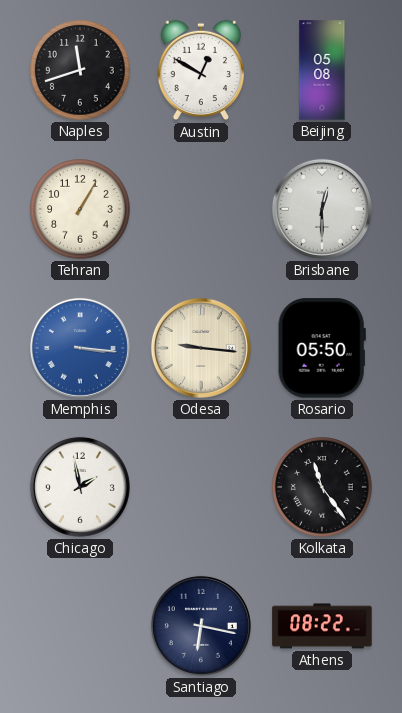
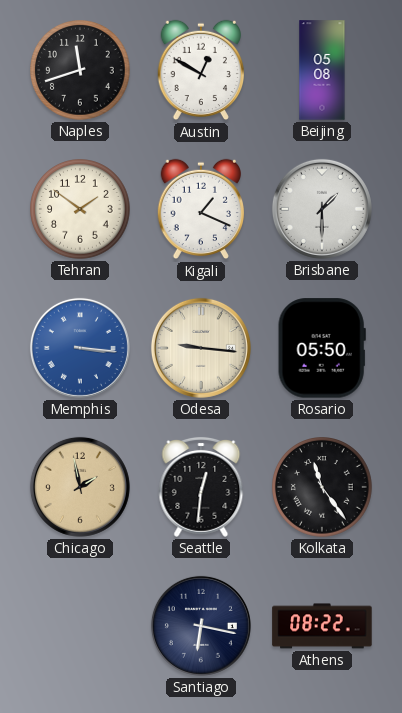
Tehran: 1:05 -> 1:51 (80, 209)
Kigali: none -> 1:19 (200, 209)
Brisbane: 12:30 -> 1:30 (322, 209)
Chicago dial: white -> champagne (80, 487)
Seattle: none -> 12:31 (201, 487)
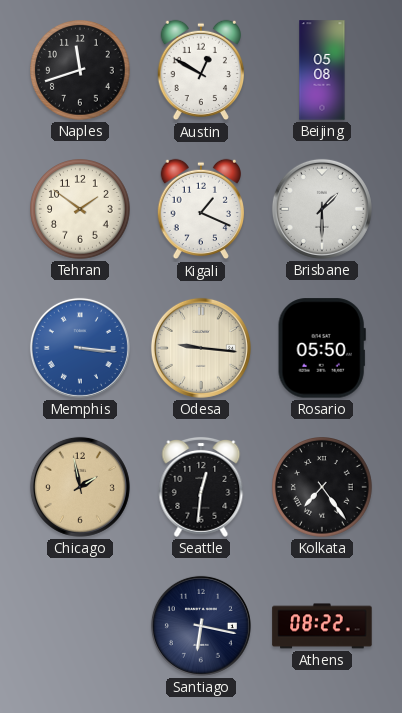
Kolkata: 11:24 -> 7:24 (322, 487)
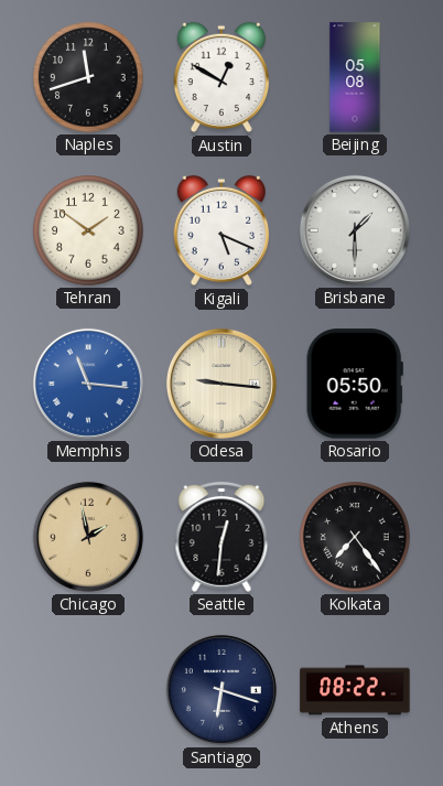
Kigali: 1:19 -> 5:19 (220, 230)
Memphis: 3:16 -> 11:16 (88, 384)
Santiago: 6:17 -> 6:18 (221, 690)
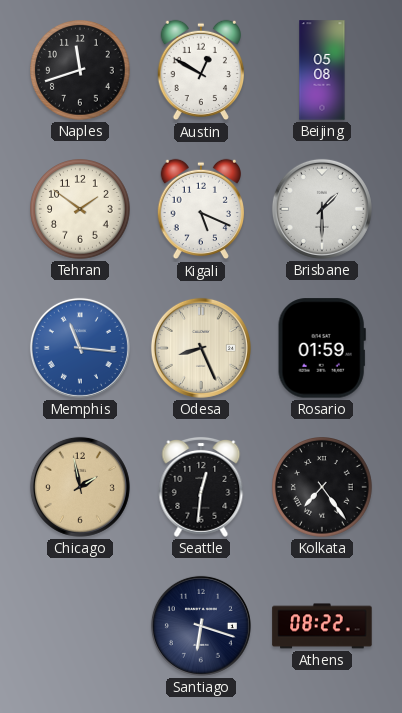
Odesa: 9:16 -> 8:26 (201, 348)
Rosario: 05:50 -> 01:59 (322, 348)
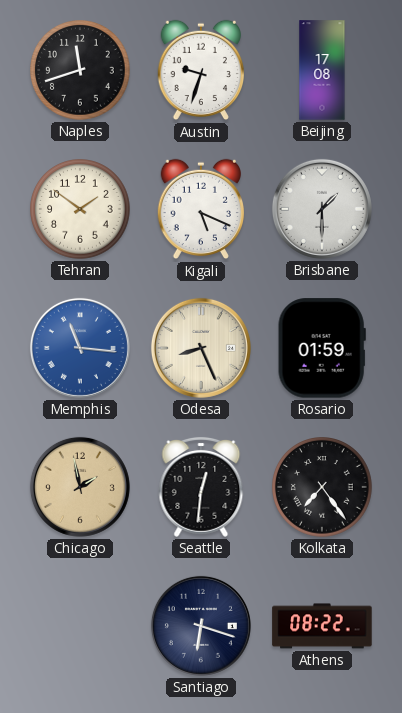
Austin: 12:50 -> 9:33 (200, 70)
Beijing: 05:08 -> 17:08 (322, 70)
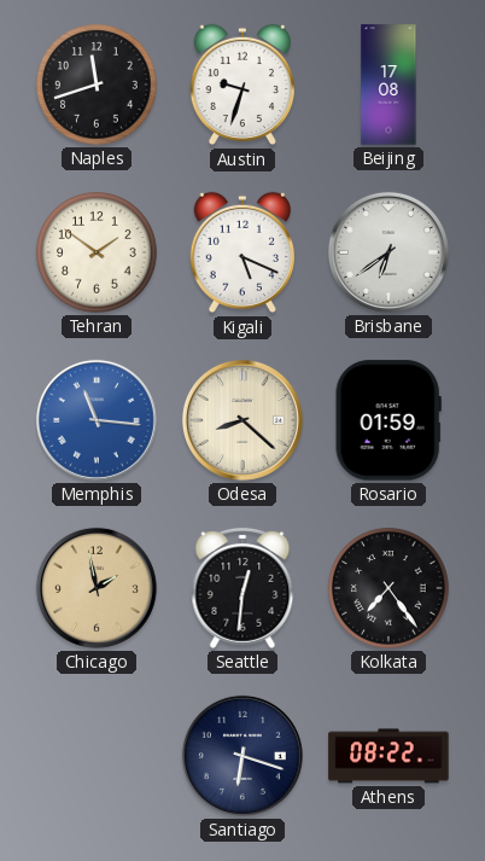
Brisbane: 1:30 -> 6:39 (388, 252)
Odesa: 8:26 -> 8:22 (242, 420)
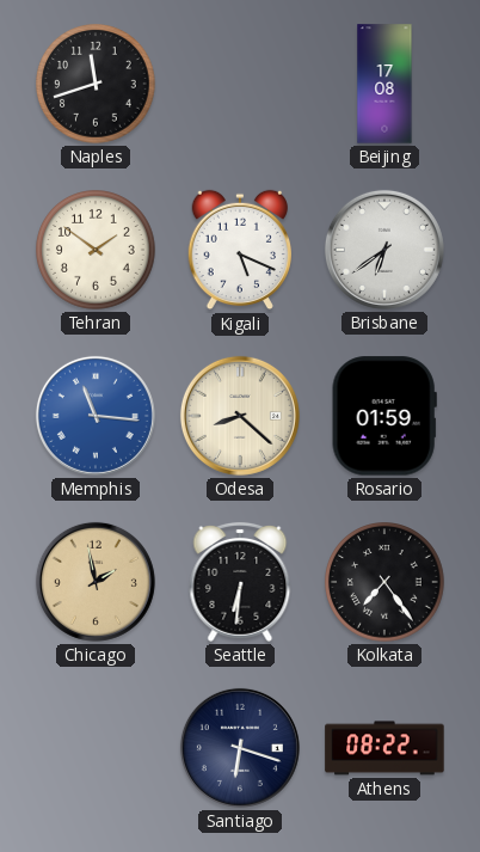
Austin: 9:33 -> none (241, 85)
Seattle: 12:31 -> 6:31 (240, 582)
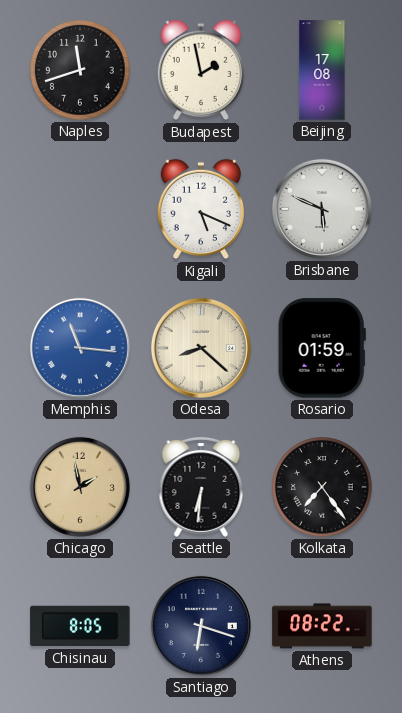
Budapest: none -> 1:58 (200, 70)
Tehran: 1:51 -> none (96, 250)
Brisbane: 6:39 -> 5:49 (322, 209)
Chisinau: none -> 8:05 (80, 626)
